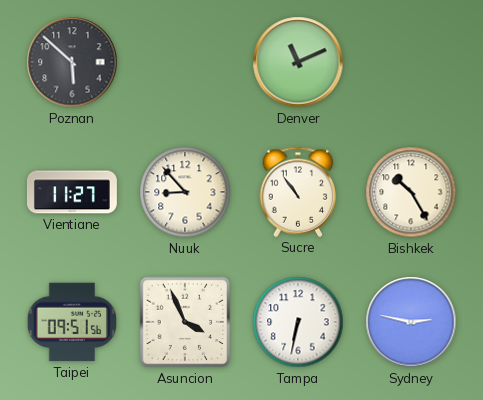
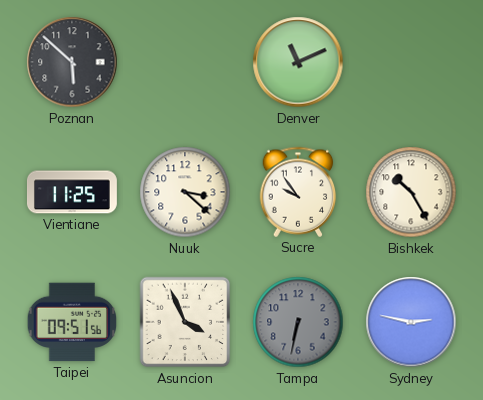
Vientiane: 11:27 -> 11:25 (72, 192)
Nuuk: 8:53 -> 3:22 (185, 192)
Sucre: 10:54 -> 9:54 (298, 192)
Tampa dial: white -> grey (298, 322)
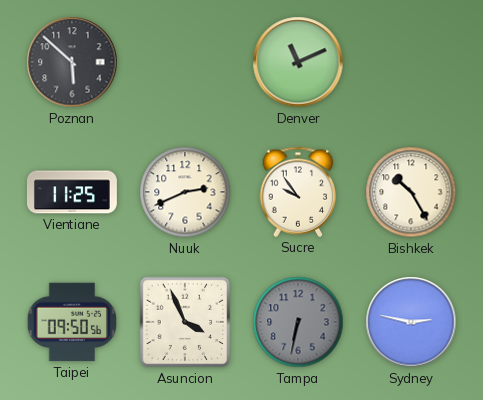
Nuuk: 3:22 -> 2:41 (185, 192)
Taipei: 09:51 -> 09:50 (72, 322)
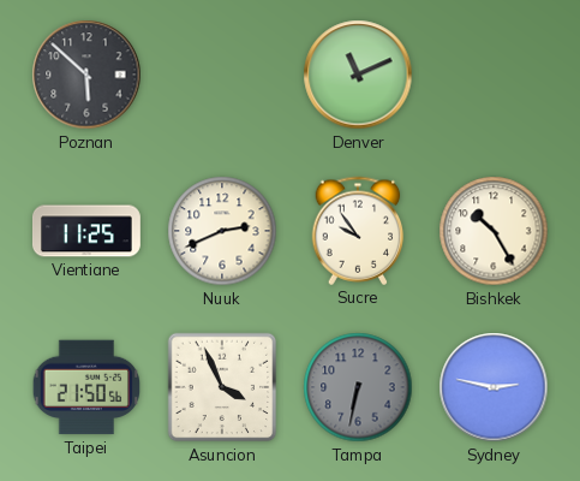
Taipei: 09:50 -> 21:50 (86, 387)
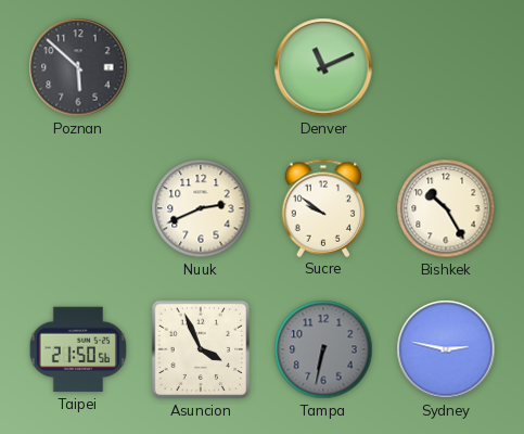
Vientiane: 11:25 -> none (86, 231)
Sucre: 9:54 -> 9:51 (323, 208)
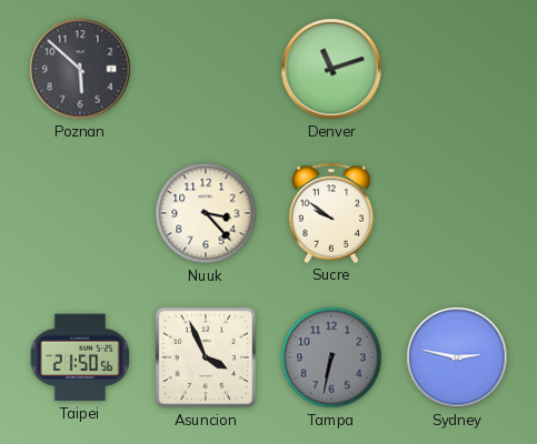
Denver: 11:11 -> 11:12 (331, 69)
Nuuk: 2:41 -> 3:23 (206, 213)
Bishkek: 10:25 -> none (446, 208)
